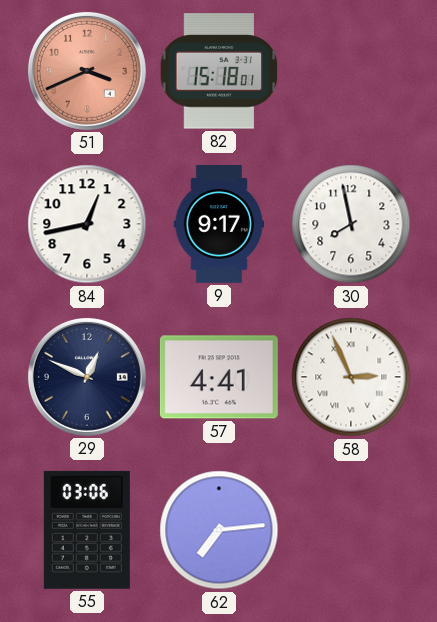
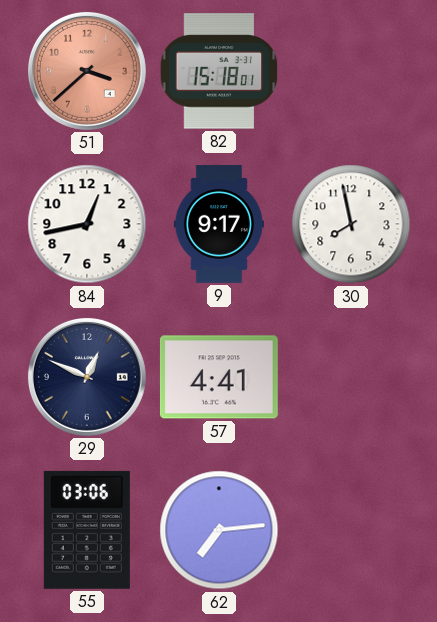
51: 3:41 -> 3:38 (87, 71)
58: 2:56 -> none (351, 377)
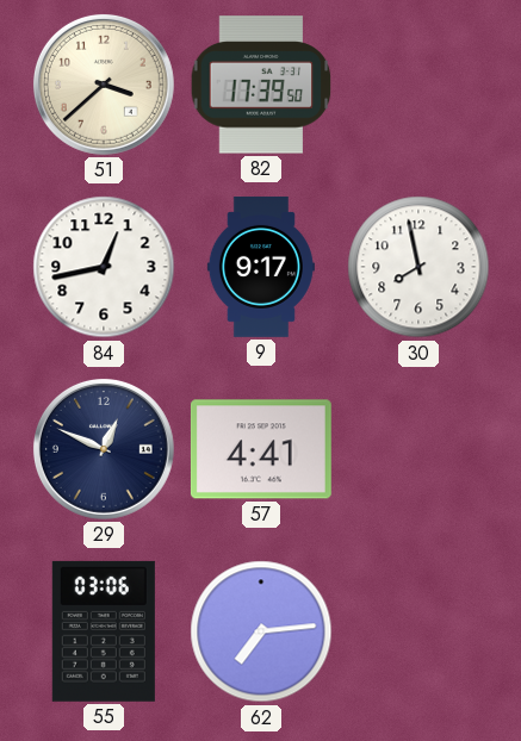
51 dial: salmon -> cream (104, 85)
82: 15:18 -> 17:39 (261, 85)
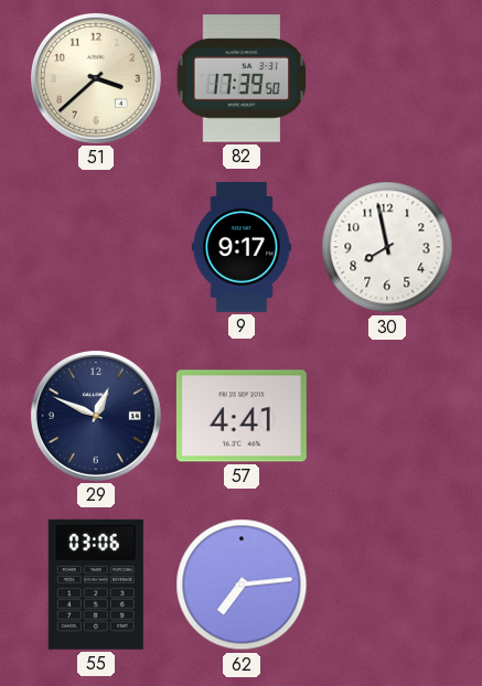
84: 12:43 -> none (104, 267)
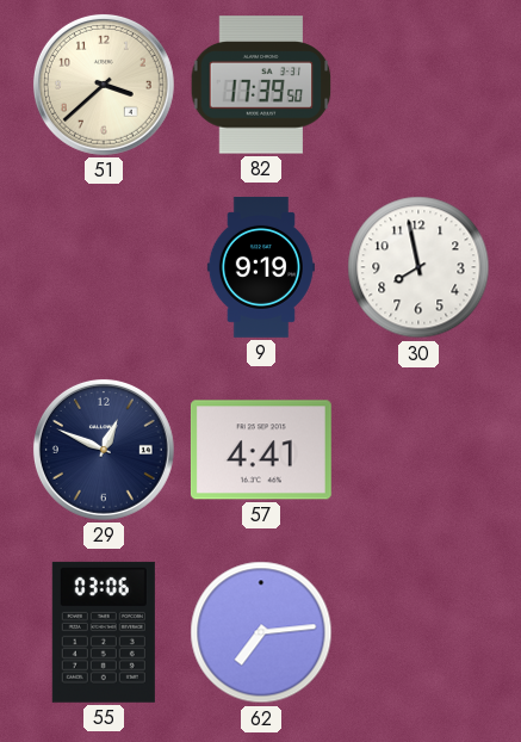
9: 9:17 -> 9:19 (261, 267)
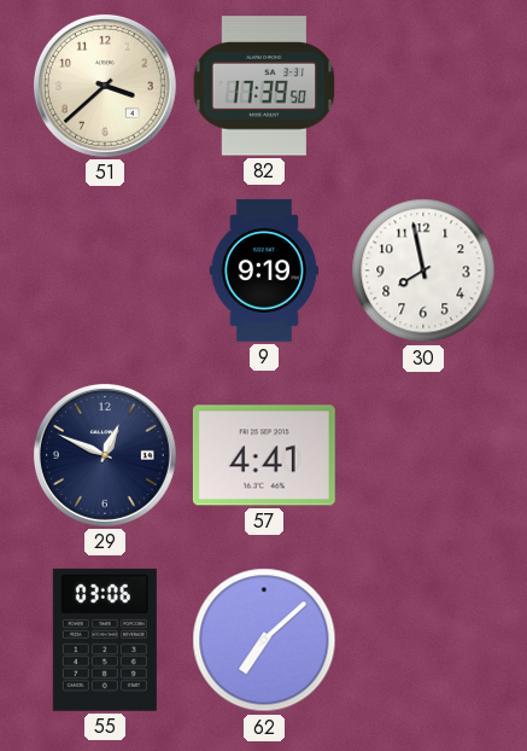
62: 7:14 -> 7:08 (264, 640)
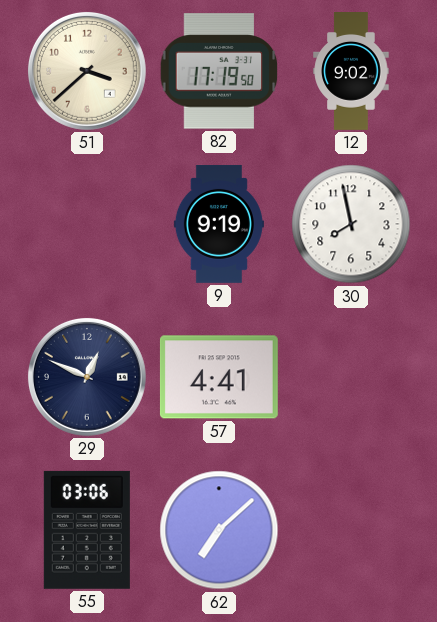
82: 17:39 -> 17:19 (219, 71)
12: none -> 9:02 (351, 72)
